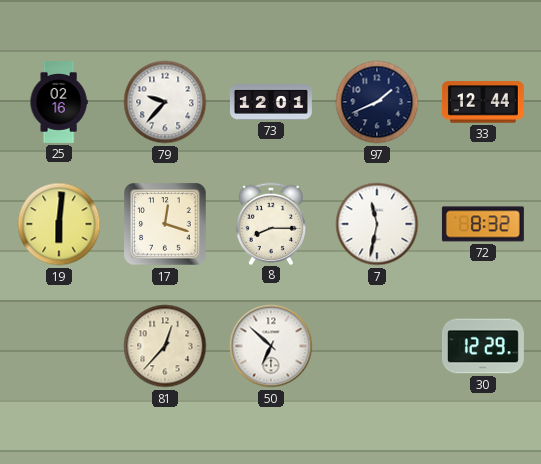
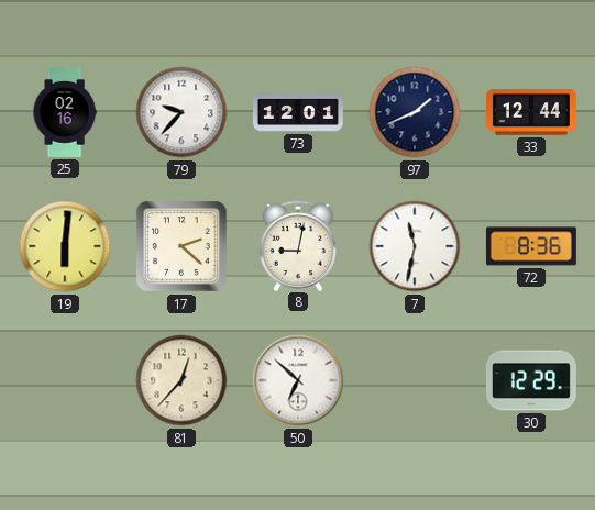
17: 12:18 -> 2:22 (181, 246)
8: 8:15 -> 9:02 (297, 245)
72: 8:32 -> 8:36 (531, 246)
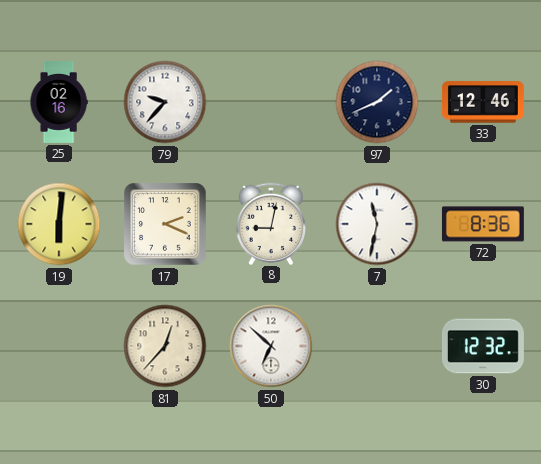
73: 12:01 -> none (298, 112)
33: 12:44 -> 12:46 (483, 102)
17: 2:22 -> 2:19 (165, 224)
30: 12:29 -> 12:32 (483, 346)
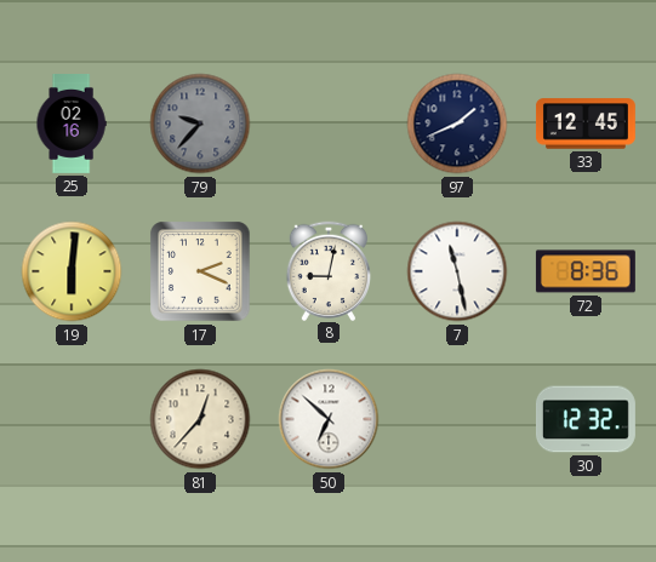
79 dial: white -> grey (200, 124)
33: 12:46 -> 12:45 (586, 124)
7: 11:32 -> 11:28 (457, 271)
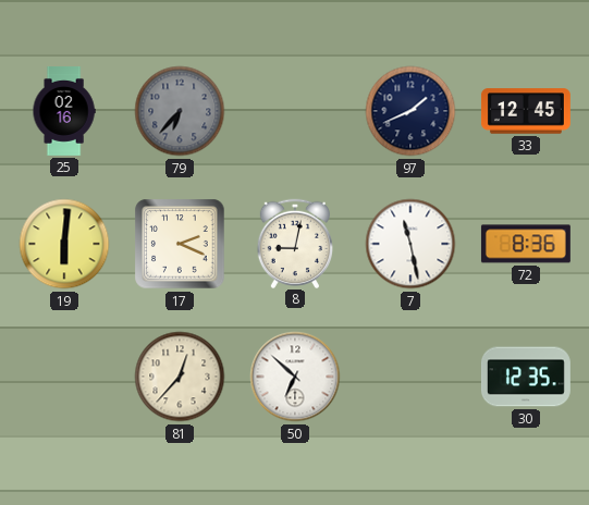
79: 9:37 -> 6:37 (180, 111)
30: 12:32 -> 12:35 (526, 377)
